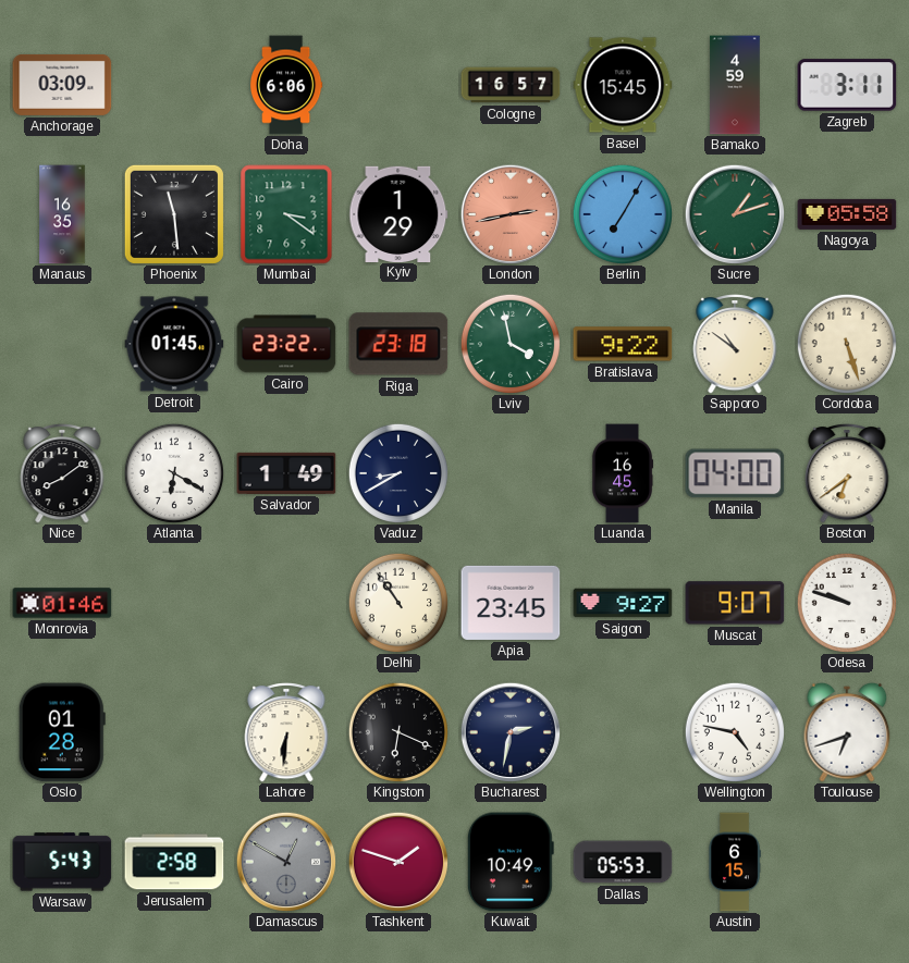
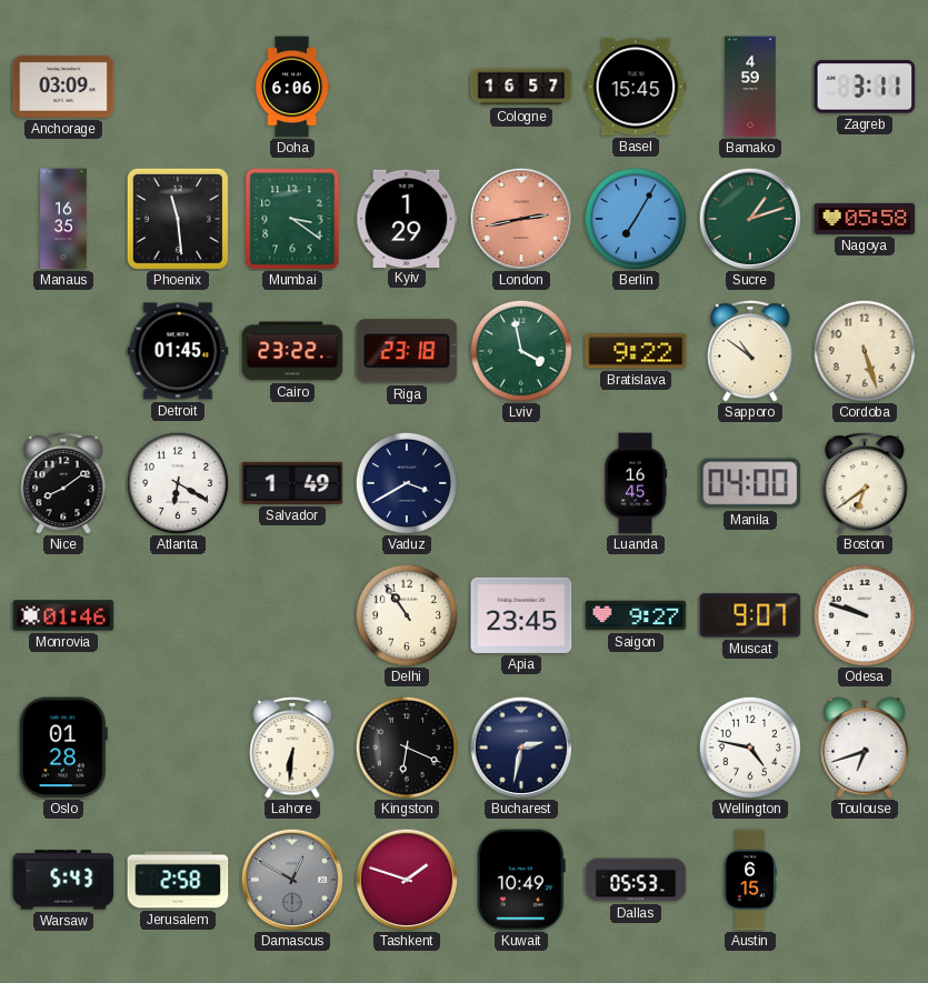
Vaduz: 8:40 -> 3:40 (406, 482)
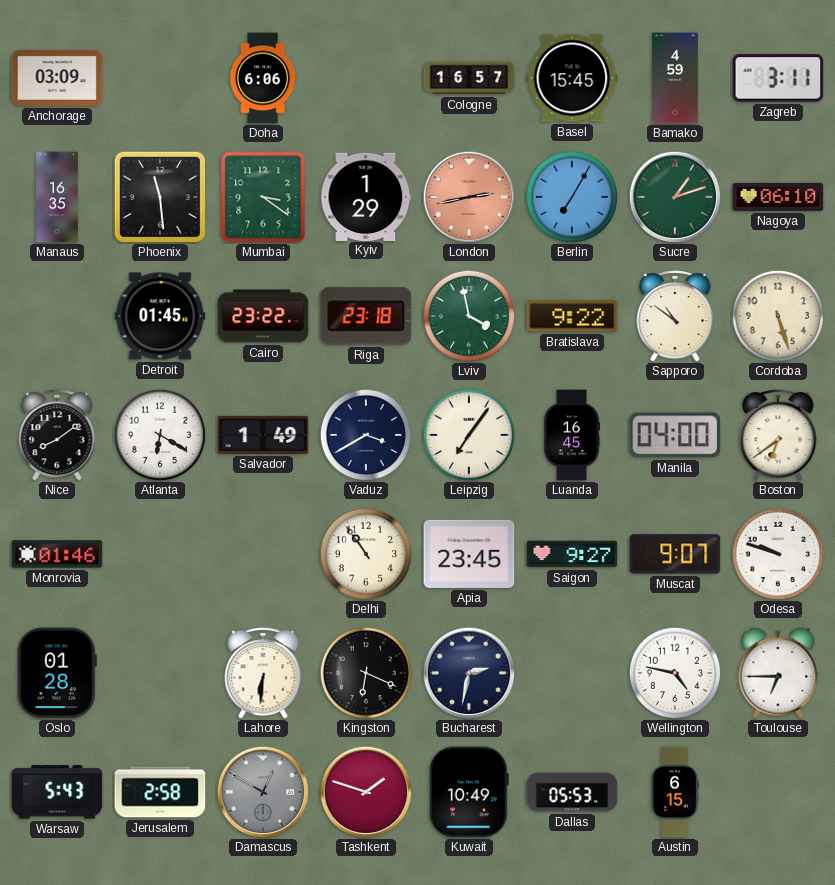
Nagoya: 05:58 -> 06:10 (778, 197)
Leipzig: none -> 7:06 (468, 434)
Toulouse: 6:42 -> 6:45 (778, 673)
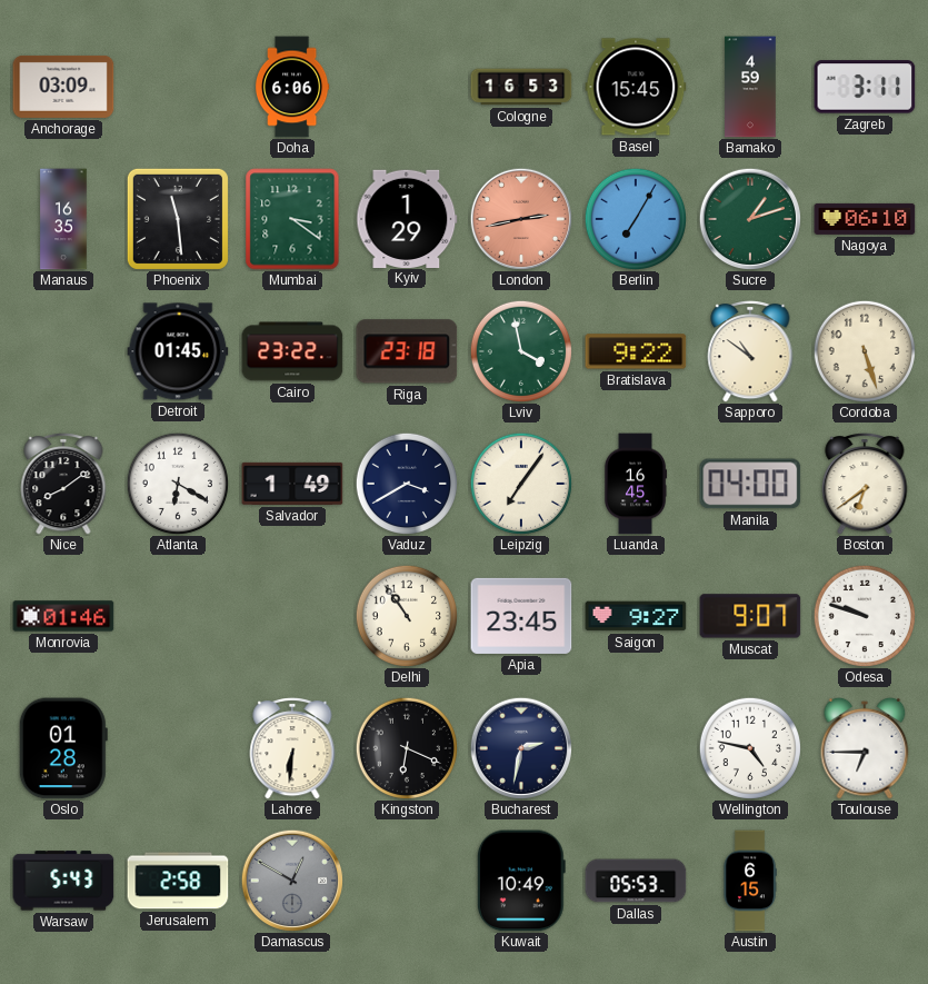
Cologne: 16:57 -> 16:53 (521, 87)
Tashkent: 1:48 -> none (366, 792)
